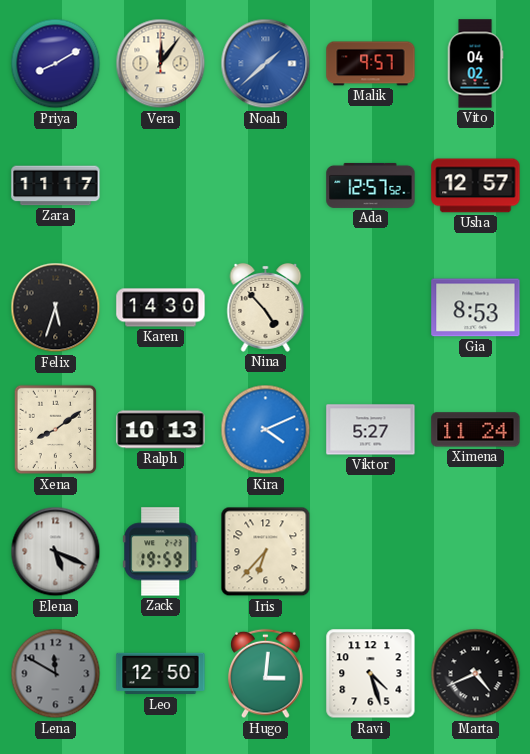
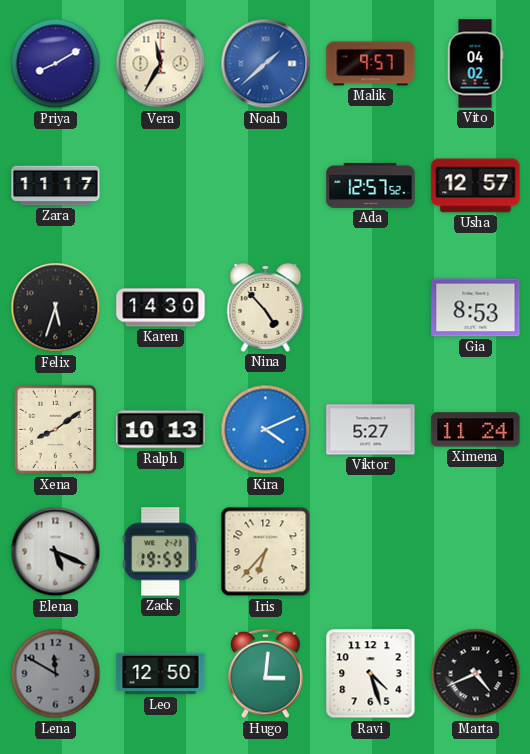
Vera: 12:06 -> 11:35 (161, 64)
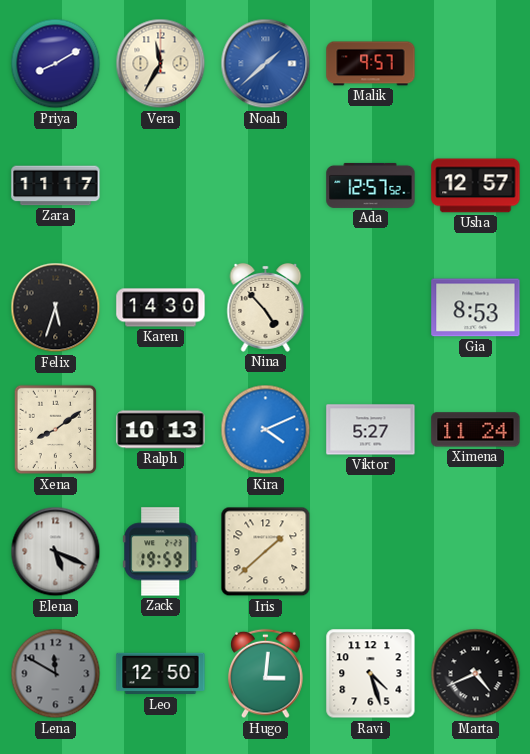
Vito: 04:02 -> none (475, 64)
Iris: 6:37 -> 1:38 (266, 552)
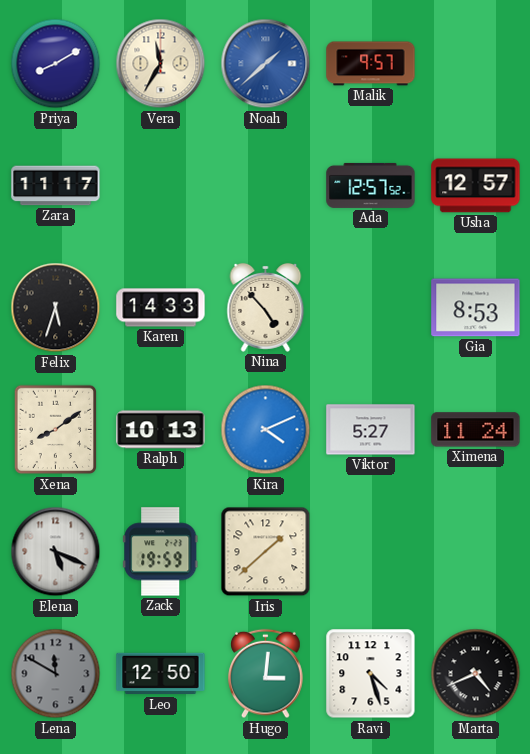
Karen: 14:30 -> 14:33 (161, 308)
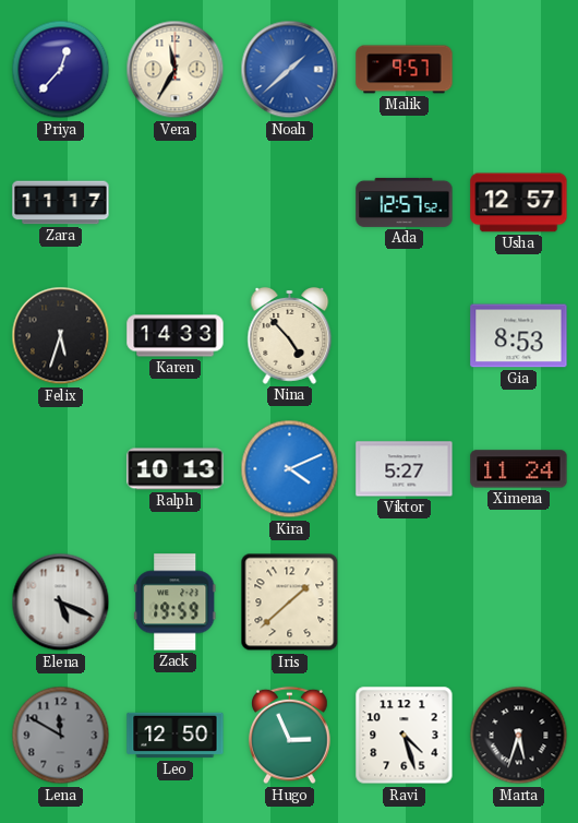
Priya: 8:10 -> 12:37 (61, 70)
Xena: 8:09 -> none (56, 430)
Hugo: 3:01 -> 2:56 (290, 736)
Marta: 4:41 -> 5:33 (519, 736)
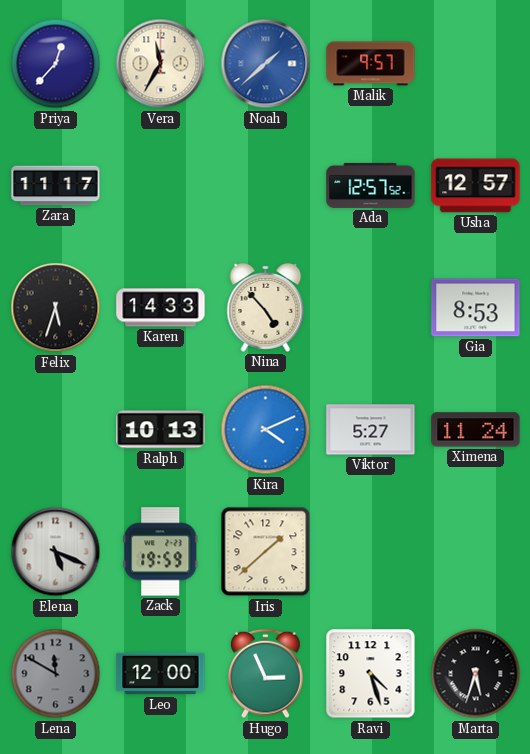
Leo: 12:50 -> 12:00 (161, 674)
